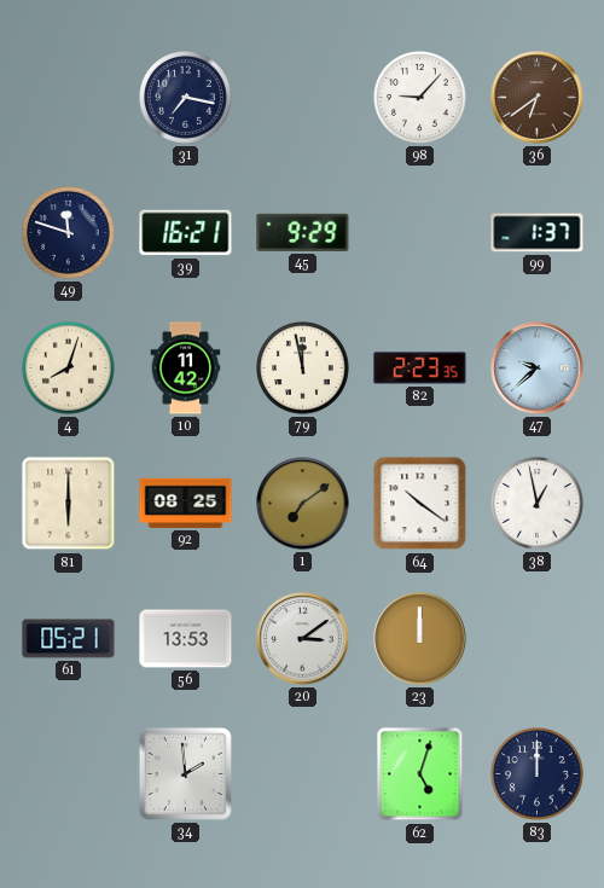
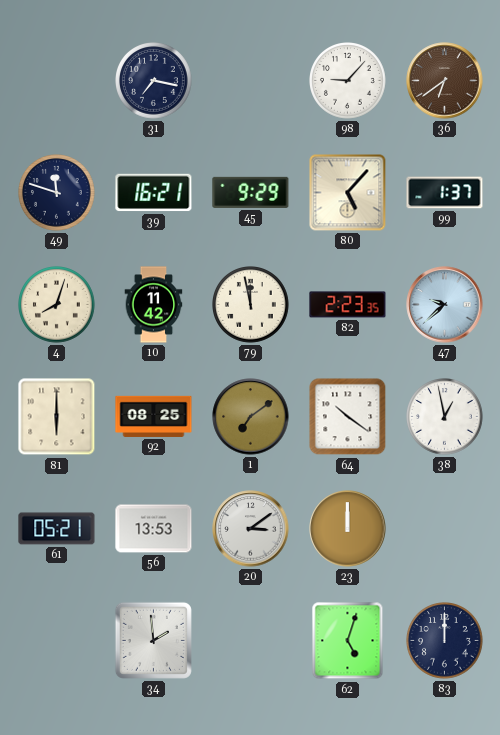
80: none -> 5:07 (348, 193)
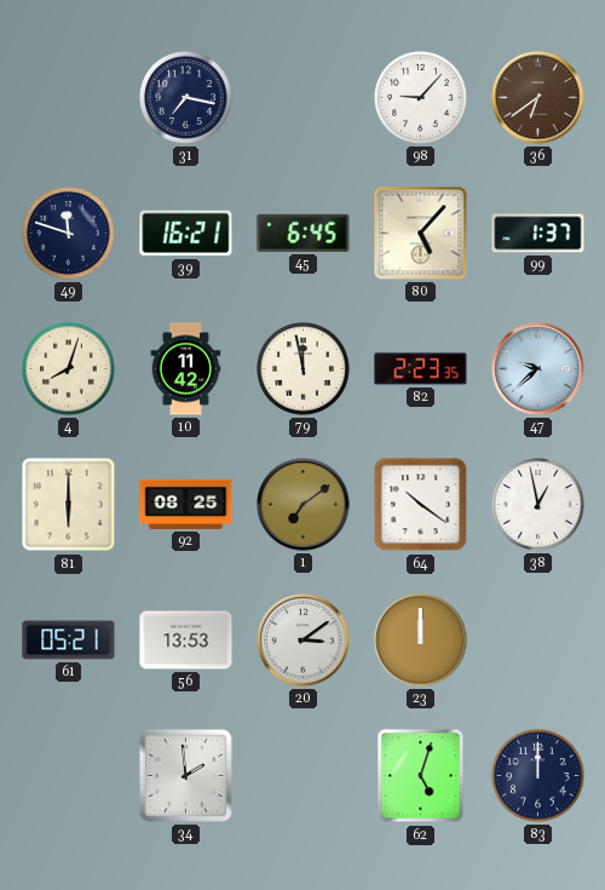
45: 9:29 -> 6:45 (304, 232)
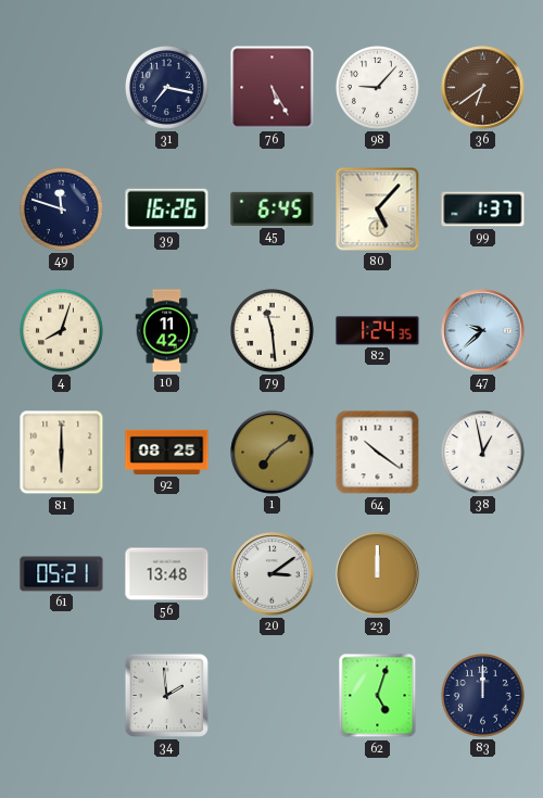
76: none -> 5:25 (273, 88)
39: 16:21 -> 16:26 (167, 210)
79: 11:58 -> 11:29 (273, 331)
82: 2:23 -> 1:24 (378, 331)
56: 13:53 -> 13:48 (167, 574)
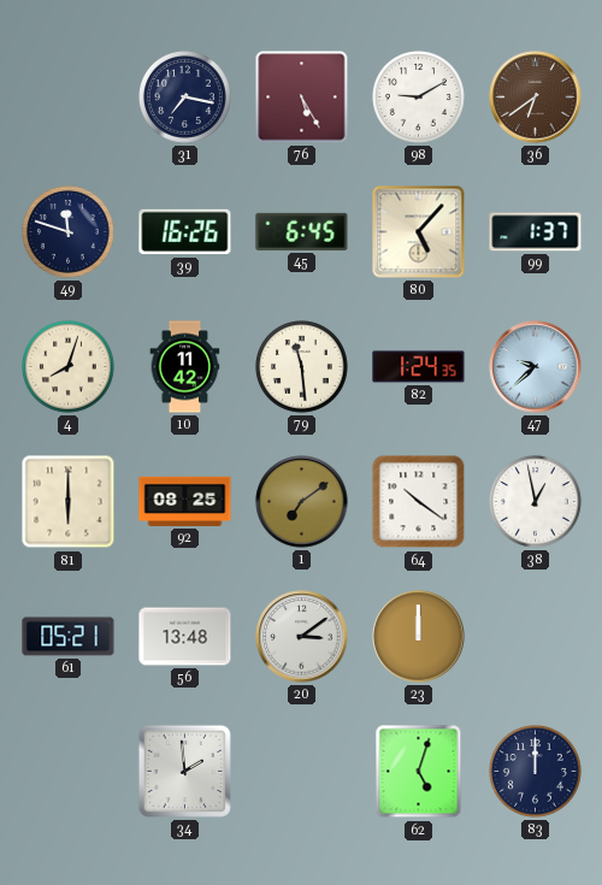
98: 9:07 -> 9:10 (419, 98)
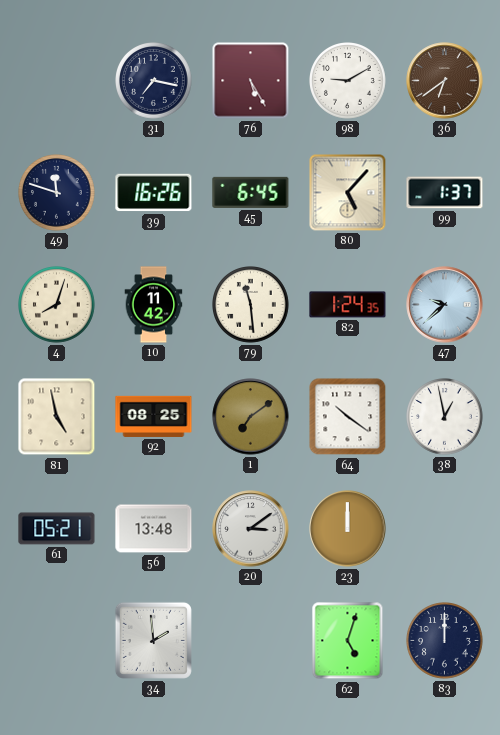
81: 6:00 -> 4:58 (57, 417)
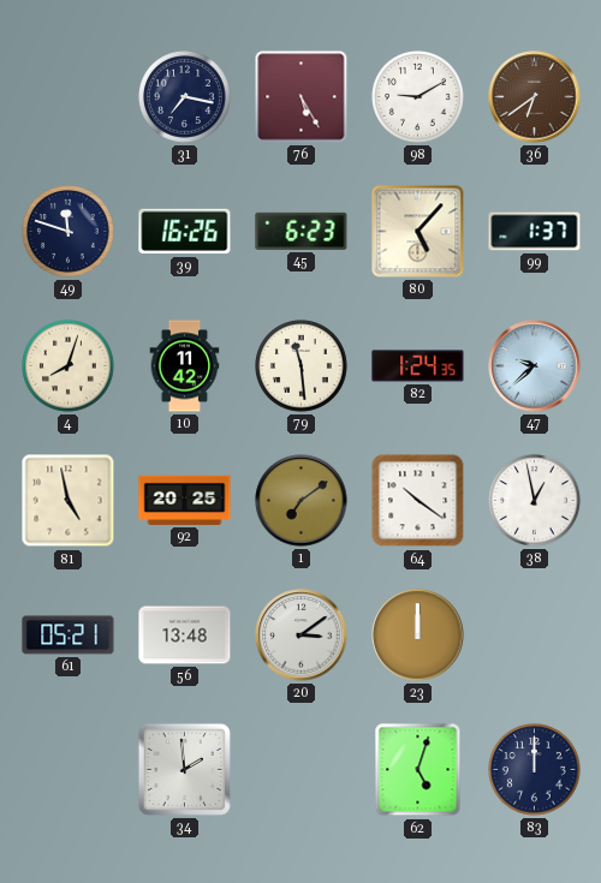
45: 6:45 -> 6:23 (302, 231)
92: 08:25 -> 20:25 (185, 500)
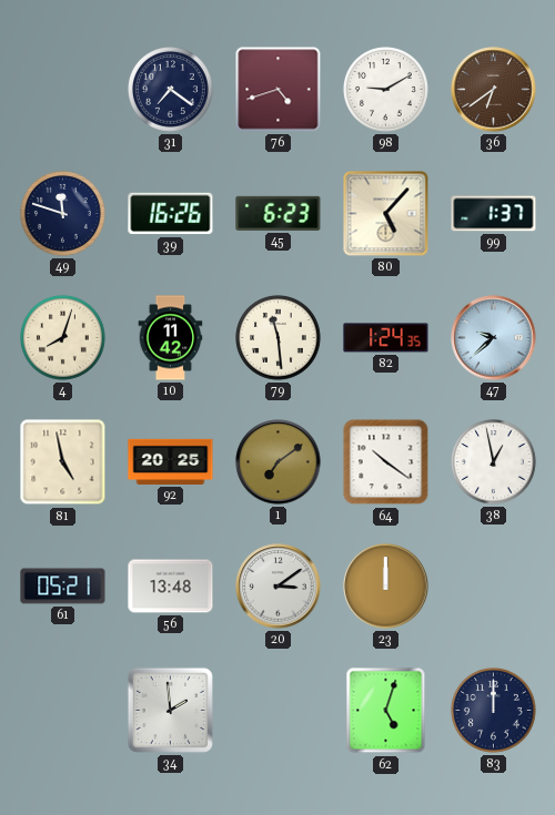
31: 7:17 -> 7:21 (171, 90)
76: 5:25 -> 4:42 (279, 90)
